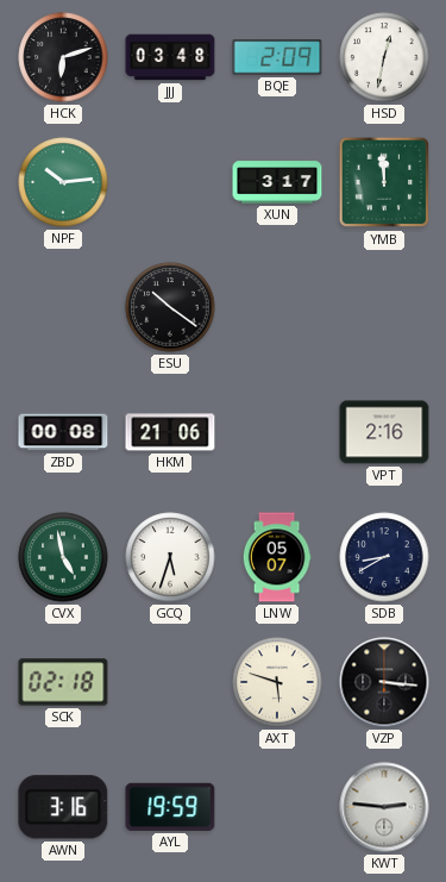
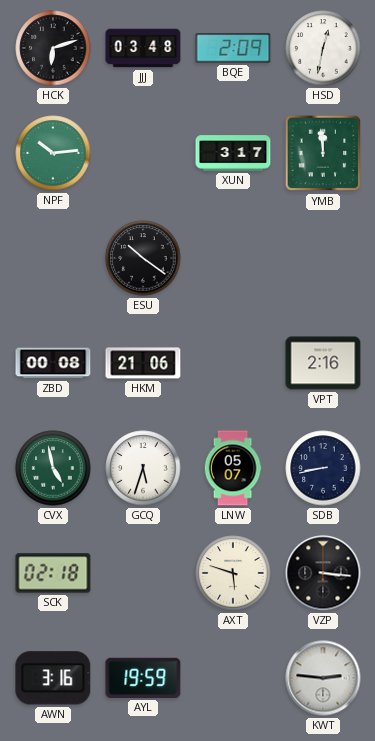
SDB: 8:40 -> 8:43 (323, 468)
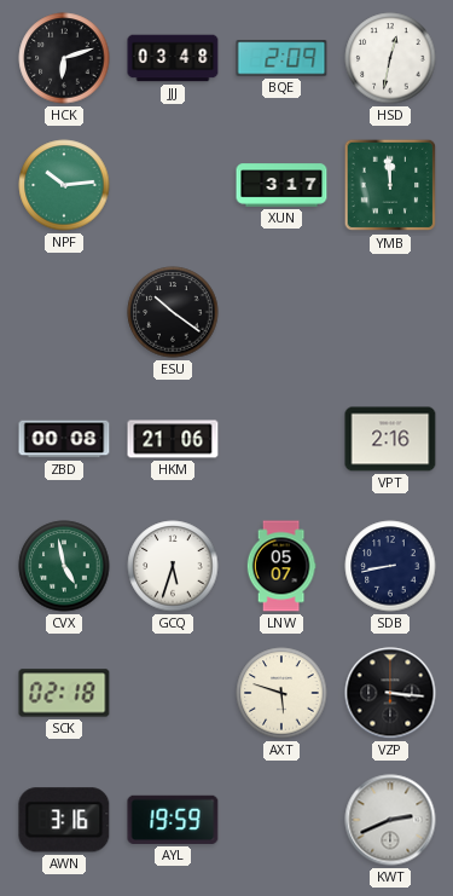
KWT: 2:46 -> 2:41 (390, 820)
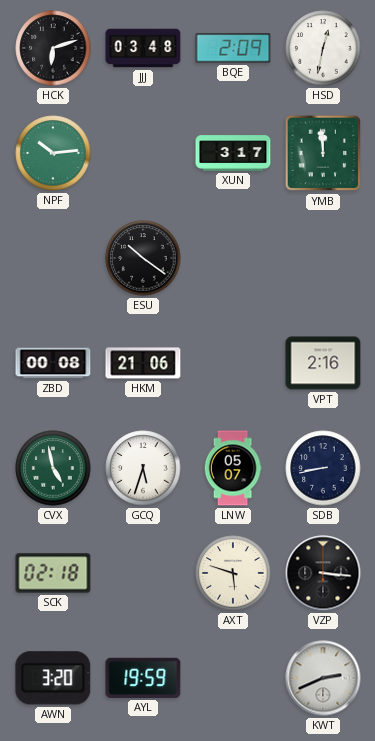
AWN: 3:16 -> 3:20 (53, 678)
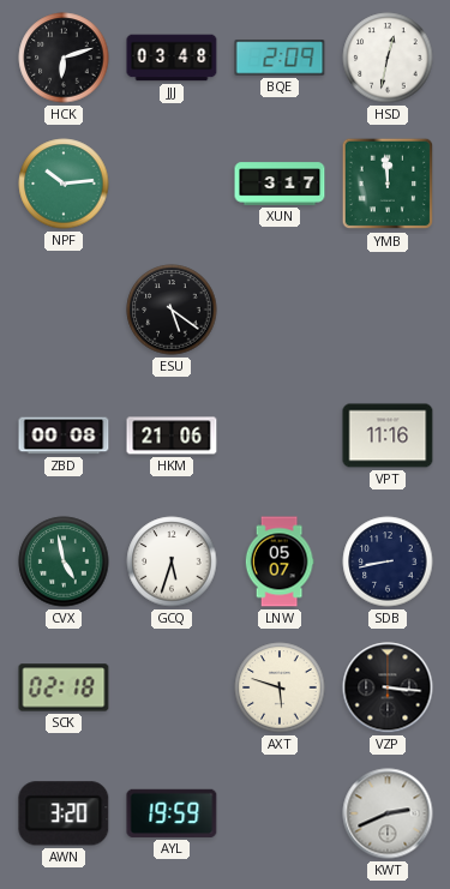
ESU: 10:21 -> 5:21 (172, 310)
VPT: 2:16 -> 11:16 (388, 436)
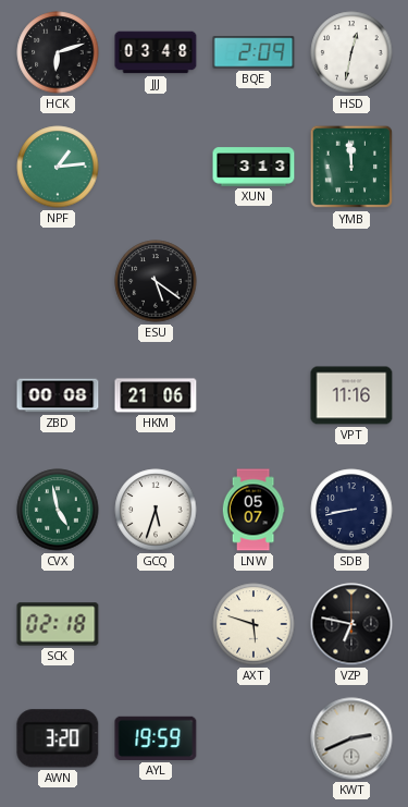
NPF: 10:14 -> 1:14 (58, 167)
XUN: 3:17 -> 3:13 (254, 167)
VZP: 3:16 -> 6:47 (351, 624)
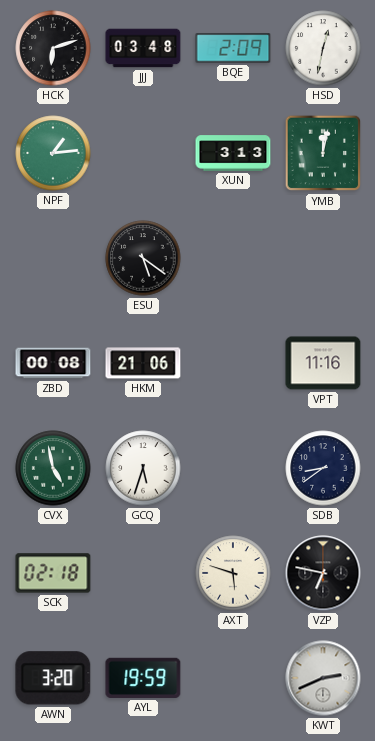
YMB: 11:59 -> 12:02 (323, 153)
LNW: 05:07 -> none (254, 510)
SDB: 8:43 -> 8:39 (323, 468)
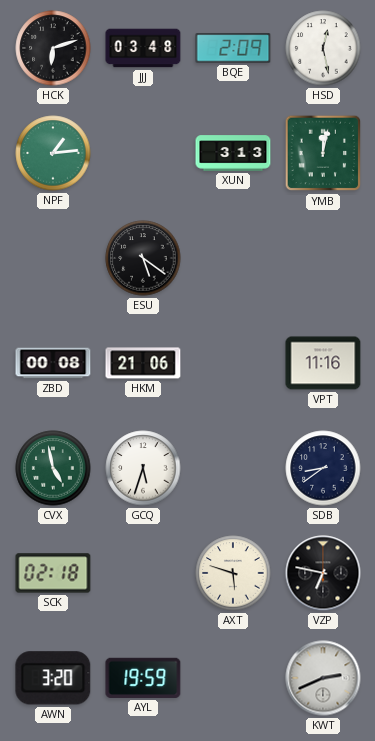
HSD: 12:32 -> 12:28 (323, 48)
